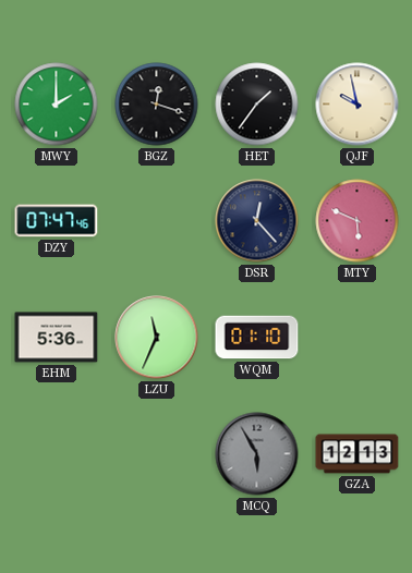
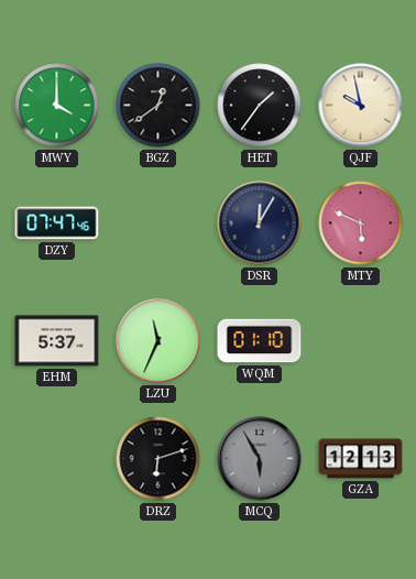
MWY: 2:00 -> 4:00 (57, 106)
BGZ: 12:18 -> 12:39 (158, 106)
DSR: 12:23 -> 12:05 (260, 223)
EHM: 5:36 -> 5:37 (57, 341)
DRZ: none -> 6:12 (158, 459)
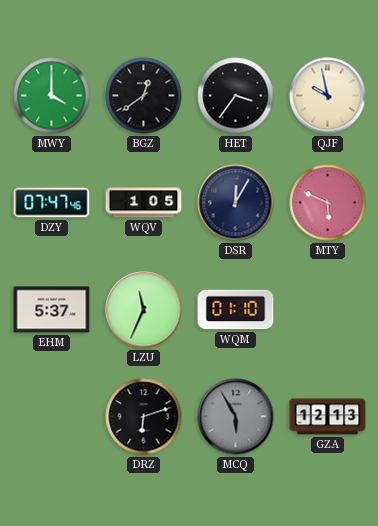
HET: 1:36 -> 3:36 (236, 96)
WQV: none -> 1:05 (144, 203)
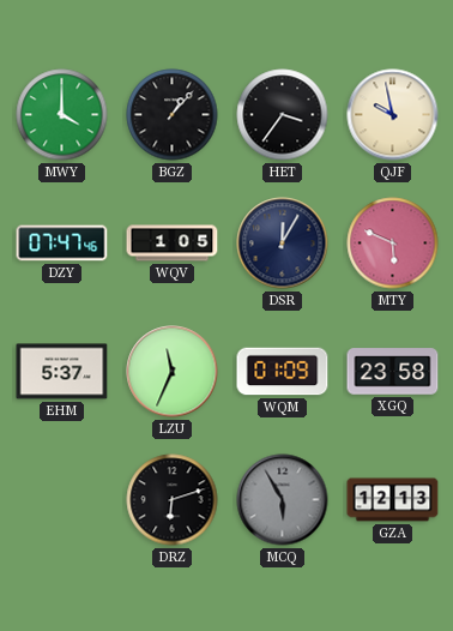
BGZ: 12:39 -> 1:07 (173, 115)
WQM: 01:10 -> 01:09 (283, 372)
XGQ: none -> 23:58 (393, 372)
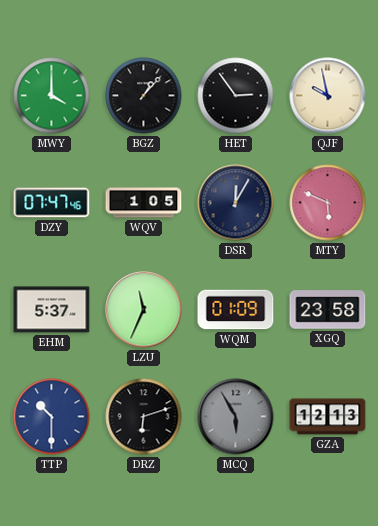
HET: 3:36 -> 2:54 (236, 96)
TTP: none -> 10:30 (52, 417)
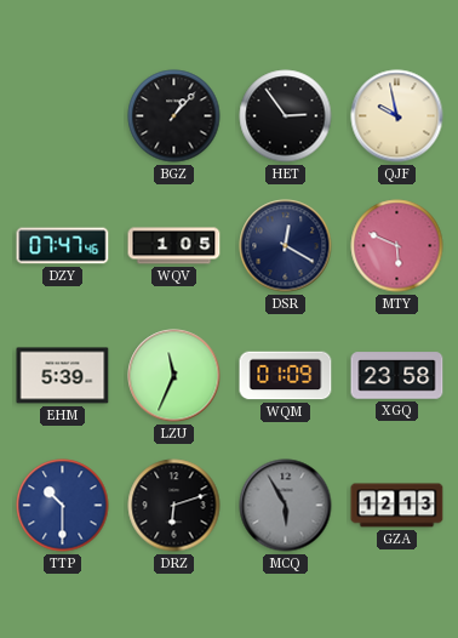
MWY: 4:00 -> none (52, 96)
DSR: 12:05 -> 12:20 (286, 246)
EHM: 5:37 -> 5:39 (63, 376)
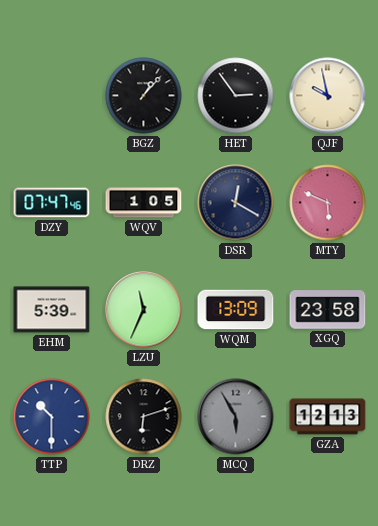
WQM: 01:09 -> 13:09 (236, 310)
